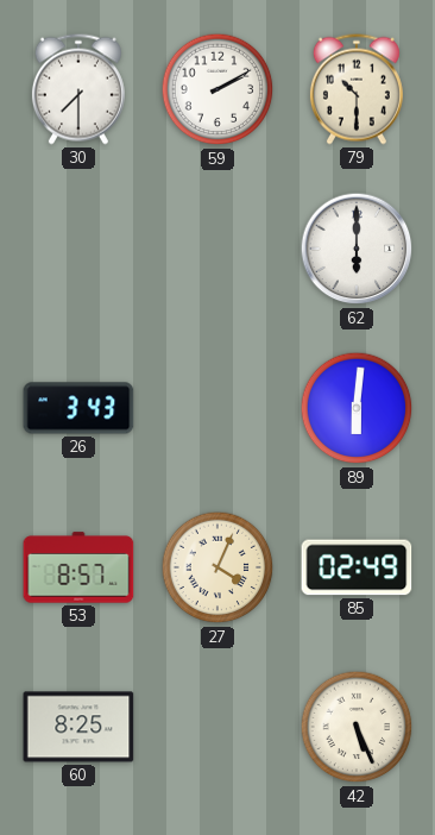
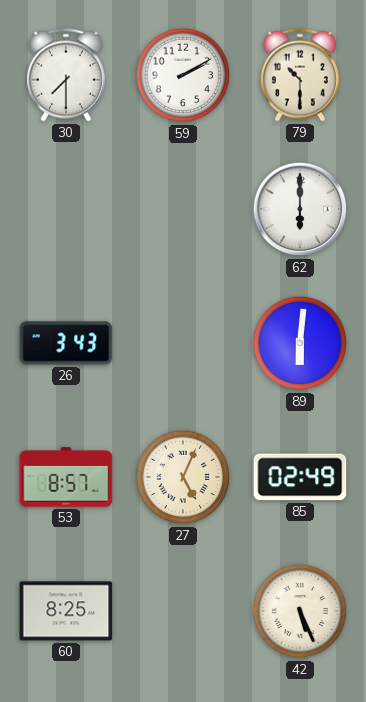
27: 4:04 -> 5:04 (183, 477)
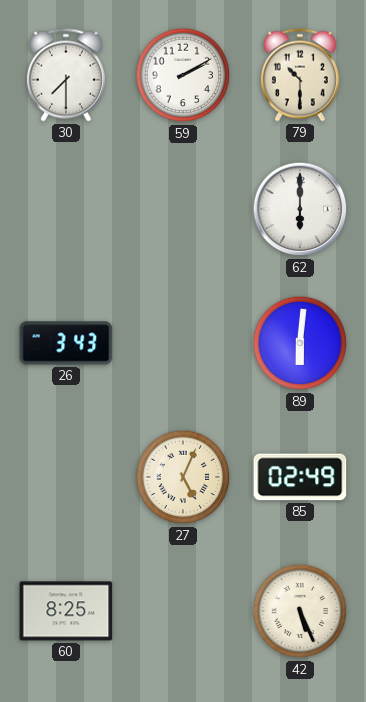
53: 8:57 -> none (66, 477)
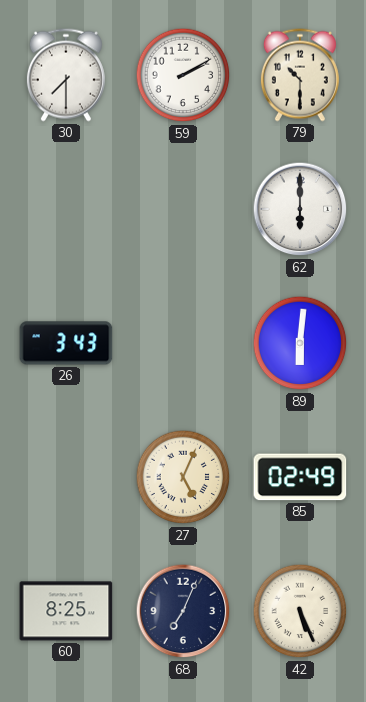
68: none -> 7:04 (183, 611)
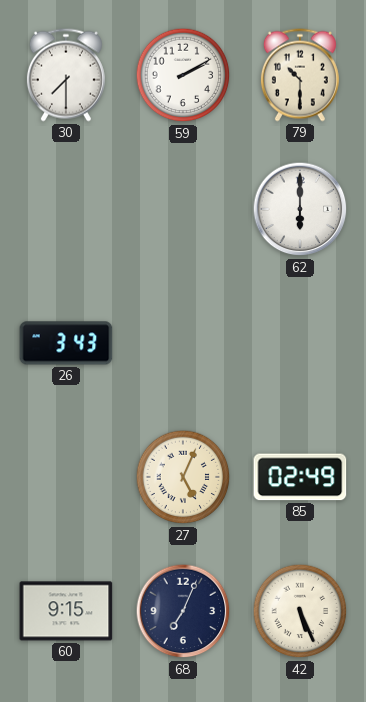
89: 6:01 -> none (300, 343)
60: 8:25 -> 9:15 (66, 611)
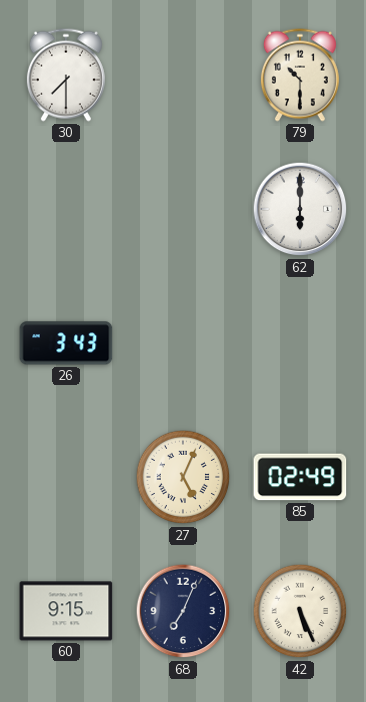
59: 2:10 -> none (183, 75)
